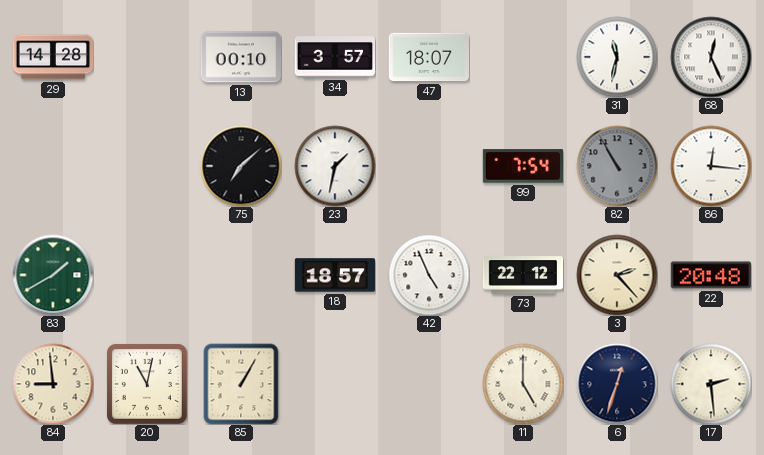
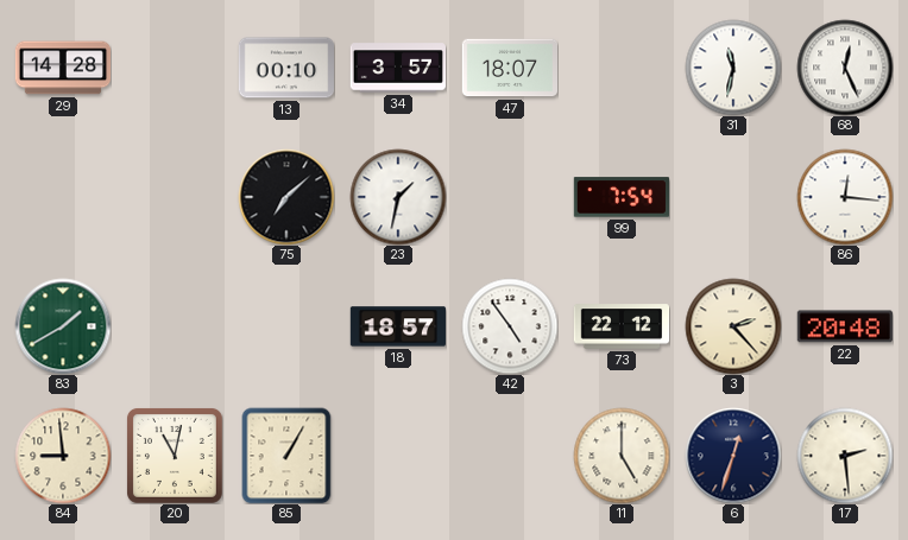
82: 10:55 -> none (617, 166)
42: 4:56 -> 4:54 (510, 326)
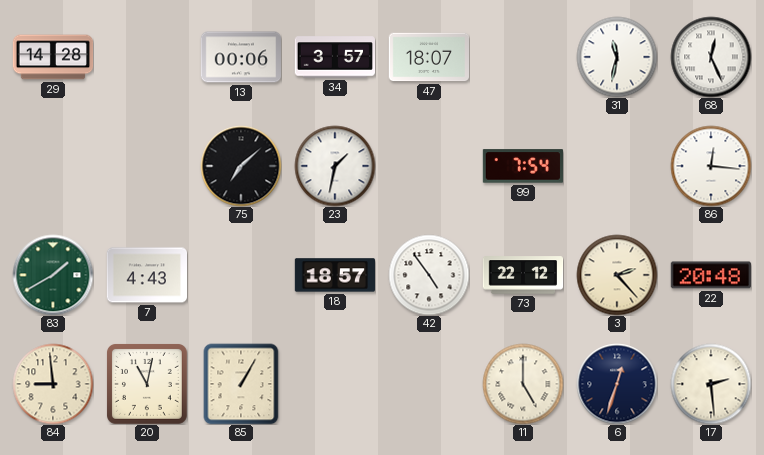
13: 00:10 -> 00:06 (240, 57)
7: none -> 4:43 (146, 275)
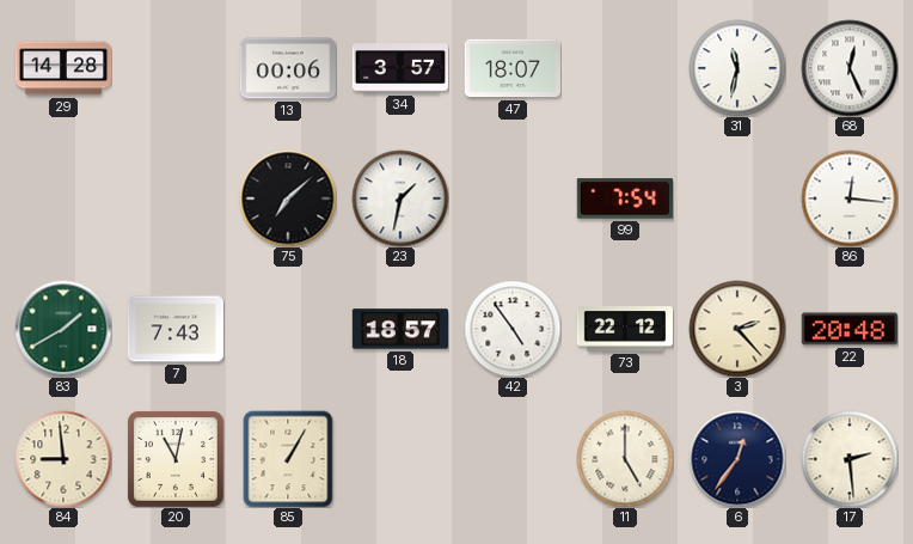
7: 4:43 -> 7:43 (174, 329)
6: 12:33 -> 12:36 (737, 459)
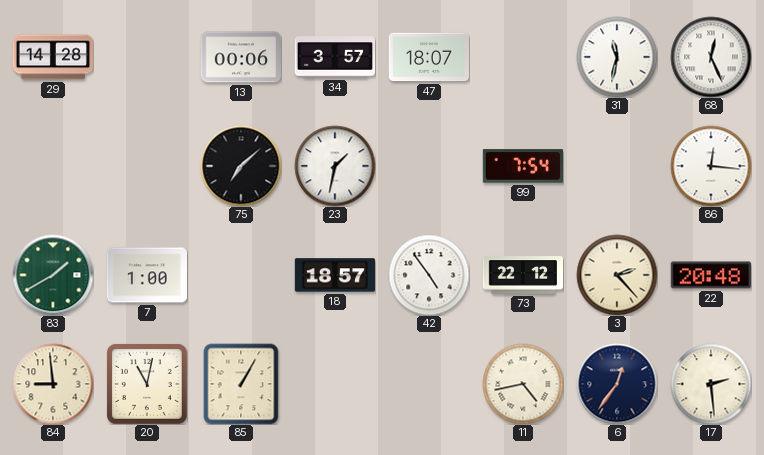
7: 7:43 -> 1:00 (146, 275)
11: 5:00 -> 4:43 (523, 384)
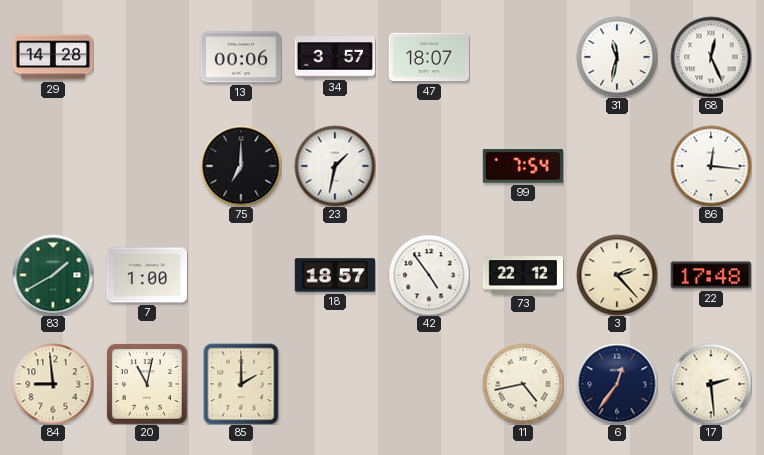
75: 7:08 -> 7:00 (241, 166)
22: 20:48 -> 17:48 (711, 275)
85: 1:05 -> 2:00 (241, 384)
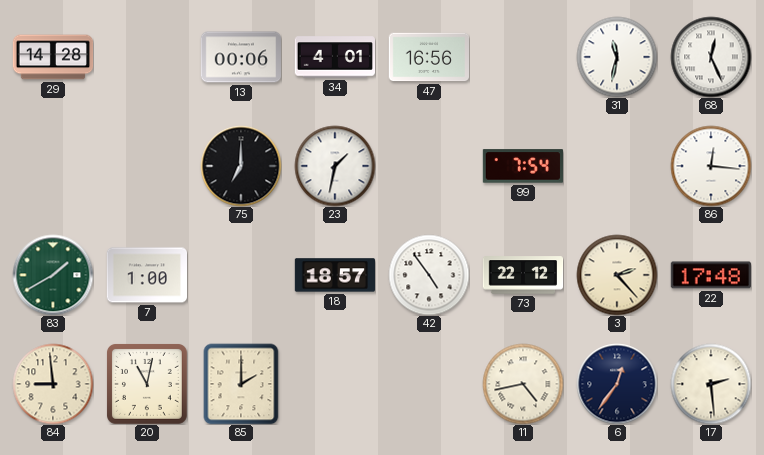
34: 3:57 -> 4:01 (334, 57)
47: 18:07 -> 16:56 (428, 57)
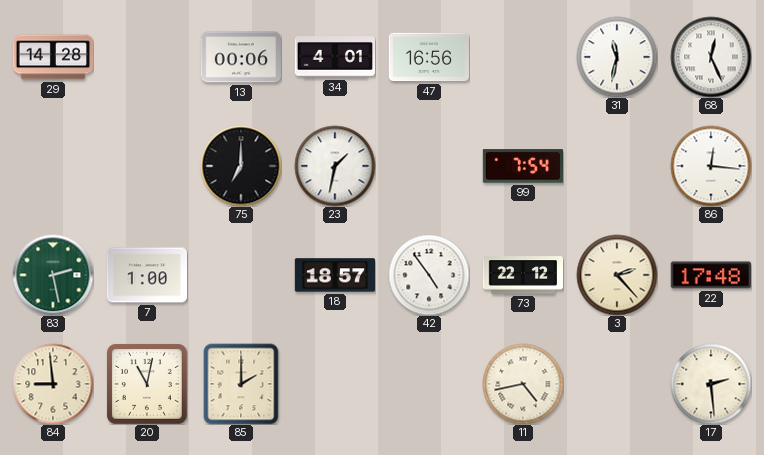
83: 1:40 -> 2:28 (53, 275)
6: 12:36 -> none (617, 384)
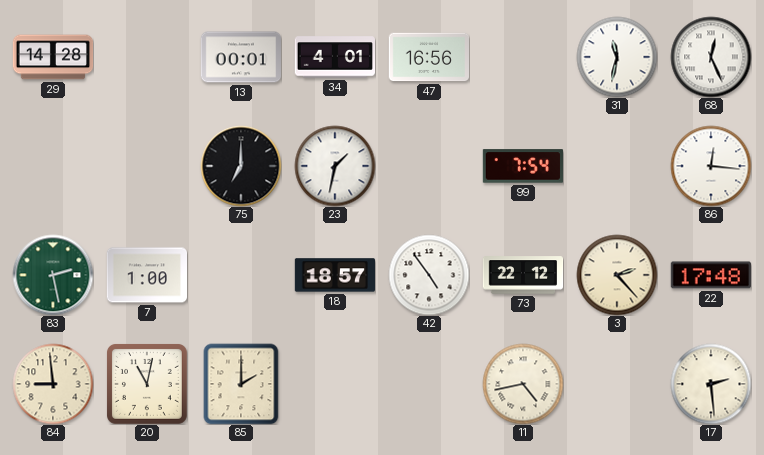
13: 00:06 -> 00:01 (240, 57)
